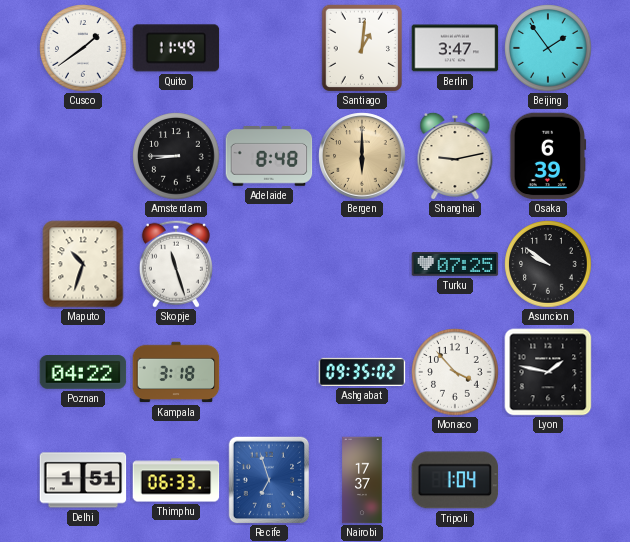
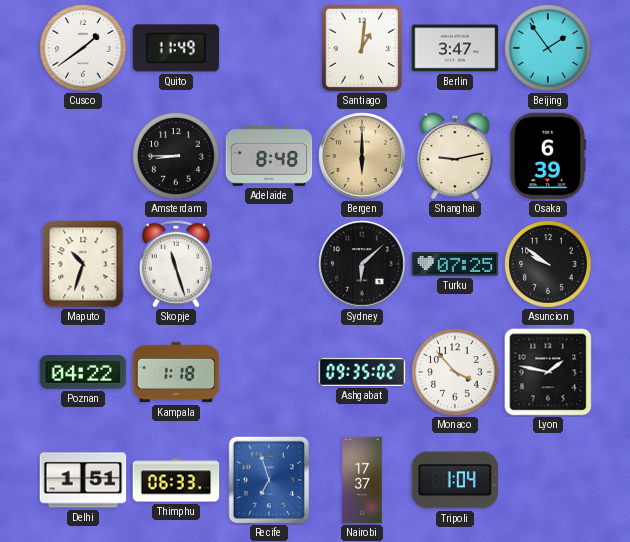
Sydney: none -> 6:08 (362, 264)
Kampala: 3:18 -> 1:18 (176, 372)
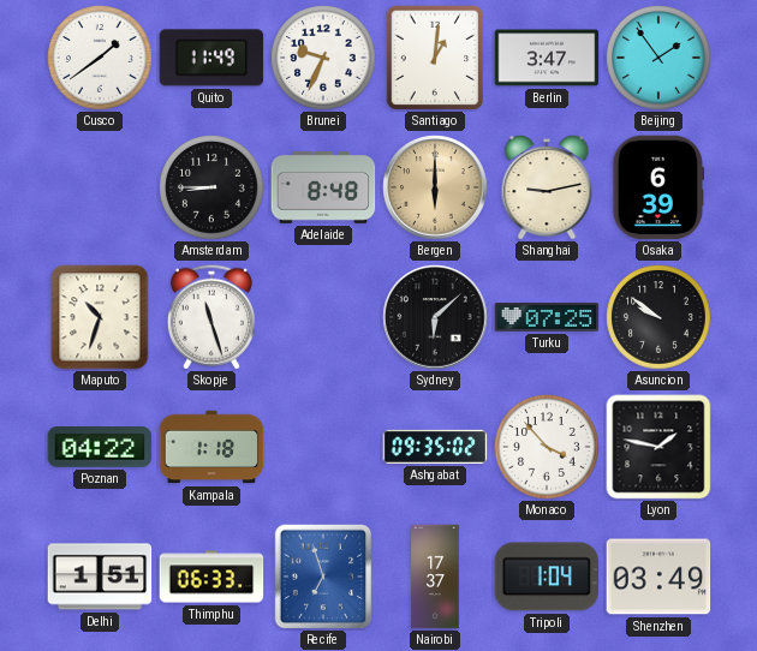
Brunei: none -> 9:34 (323, 58)
Shenzhen: none -> 03:49 (658, 577)
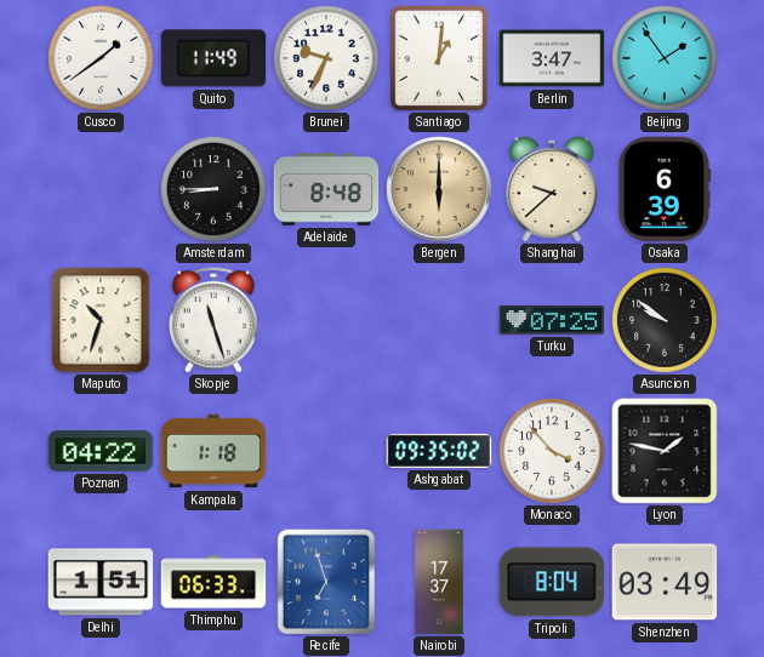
Shanghai: 9:13 -> 9:38 (552, 188)
Sydney: 6:08 -> none (435, 317)
Tripoli: 1:04 -> 8:04 (552, 582)
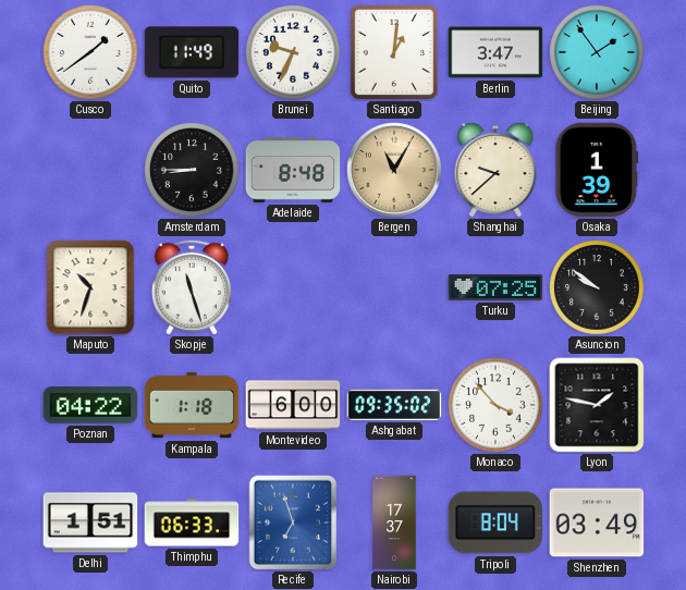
Bergen: 6:00 -> 11:05 (394, 170)
Osaka: 6:39 -> 1:39 (597, 170)
Montevideo: none -> 6:00 (293, 405)
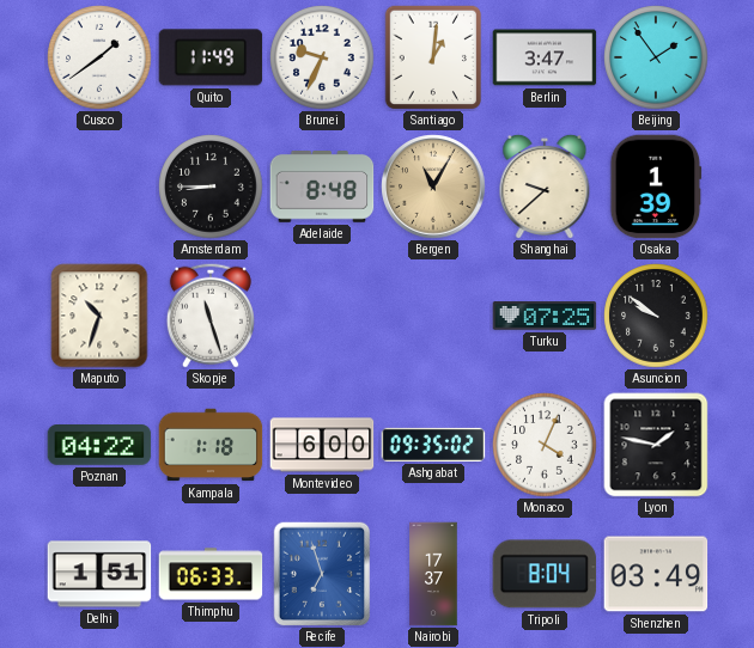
Monaco: 3:53 -> 4:04 (545, 445)
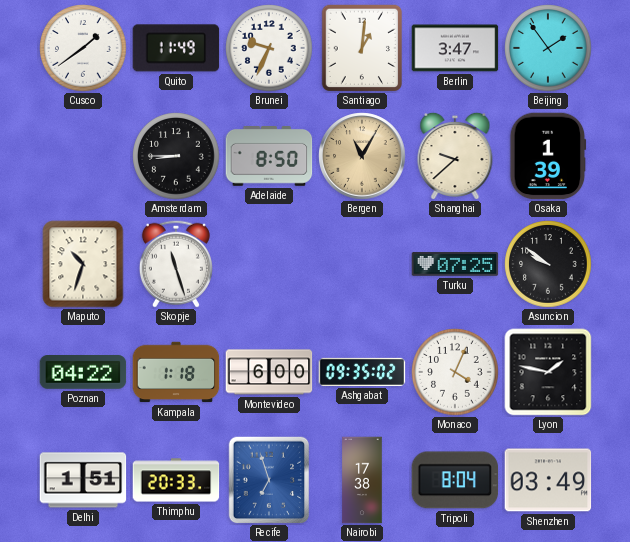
Adelaide: 8:48 -> 8:50 (269, 157)
Thimphu: 06:33 -> 20:33 (176, 480)
Nairobi: 17:37 -> 17:38 (362, 480)
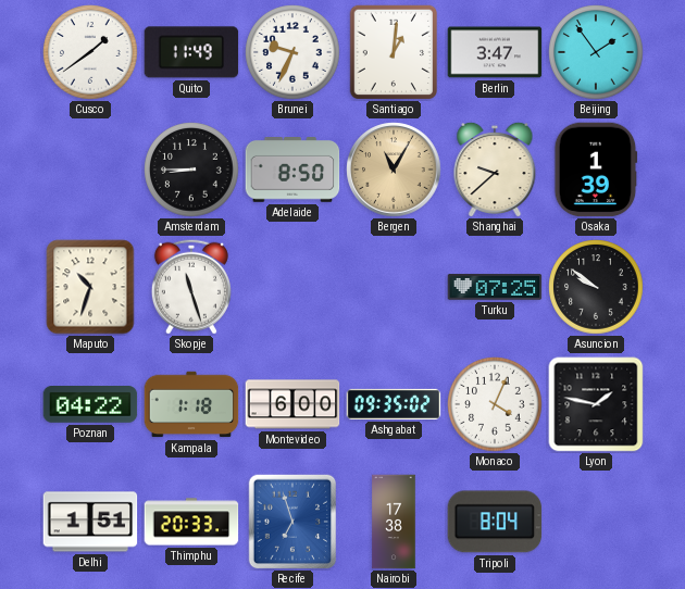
Shenzhen: 03:49 -> none (548, 480)
